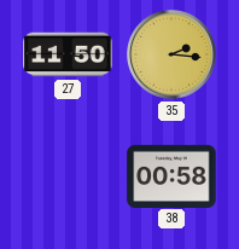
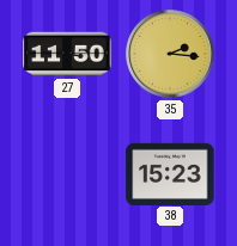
38: 00:58 -> 15:23 (170, 173)
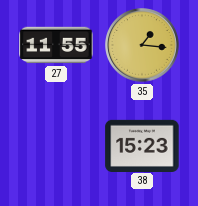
27: 11:50 -> 11:55 (56, 45)
35: 2:16 -> 1:16 (142, 45)
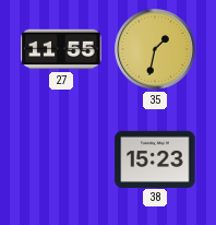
35: 1:16 -> 1:32 (155, 49)
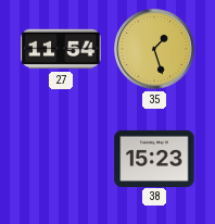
27: 11:55 -> 11:54 (61, 49)
35: 1:32 -> 1:27 (154, 49)
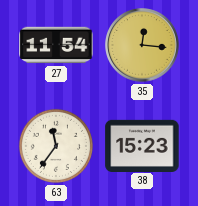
35: 1:27 -> 12:16 (142, 45)
63: none -> 11:36 (56, 146)
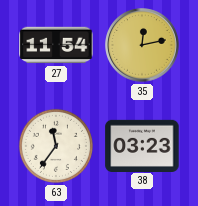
35: 12:16 -> 12:13 (142, 45)
38: 15:23 -> 03:23 (142, 145)
